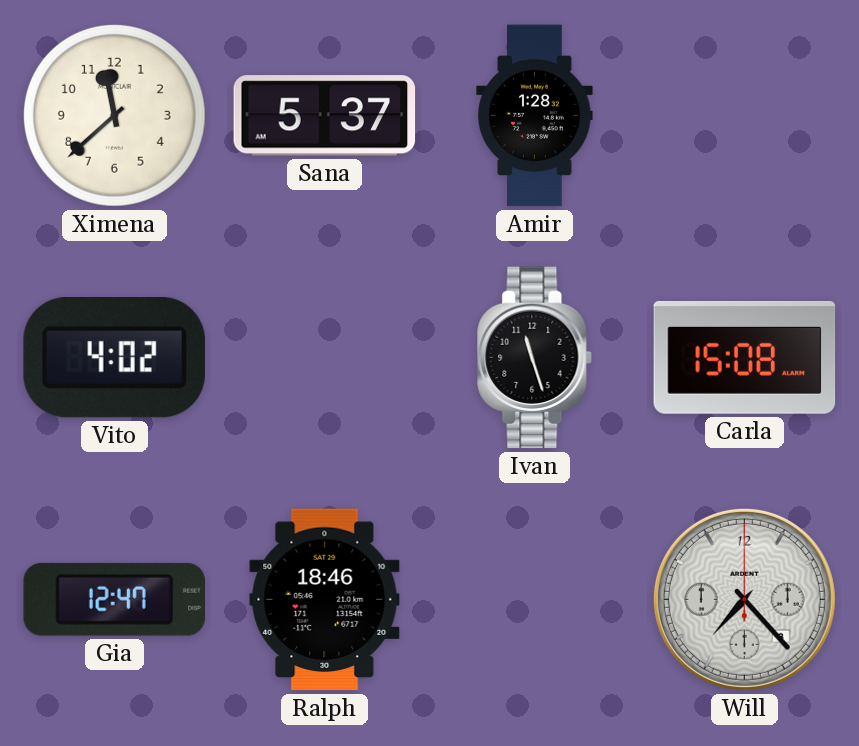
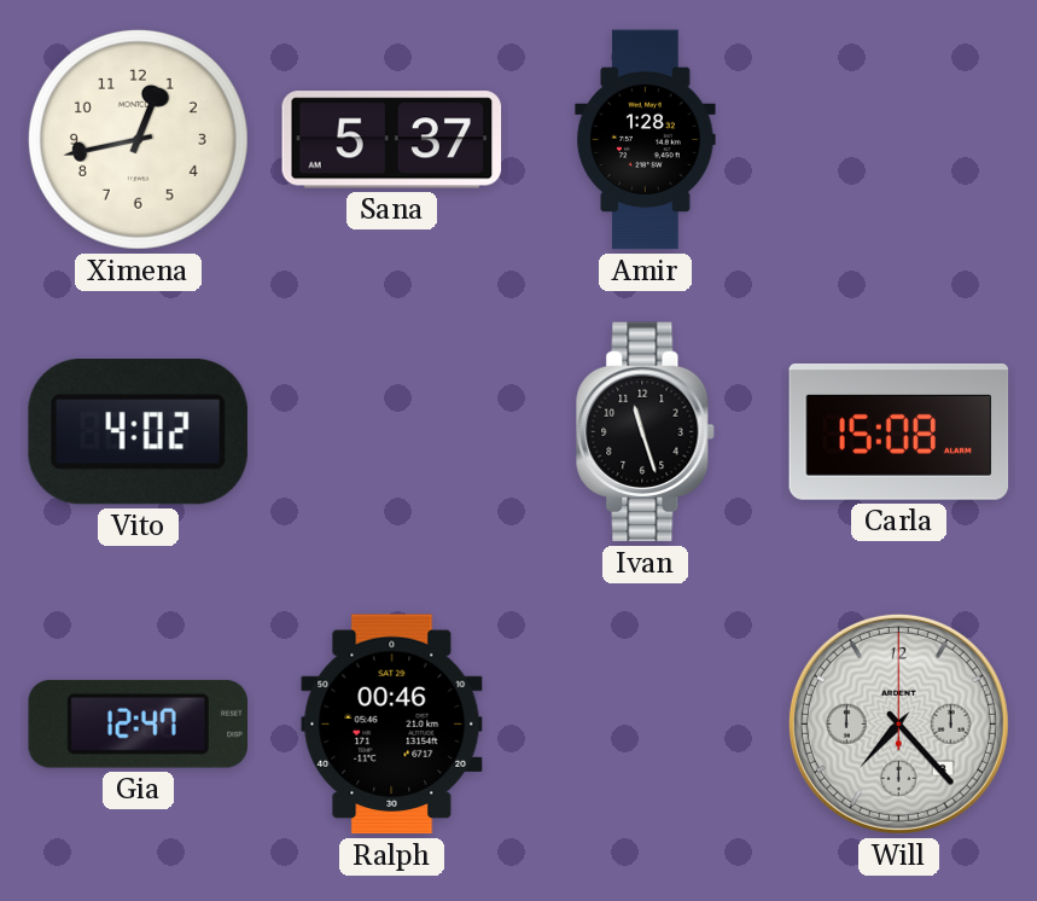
Ximena: 11:38 -> 12:43 (138, 139)
Ralph: 18:46 -> 00:46 (392, 725)
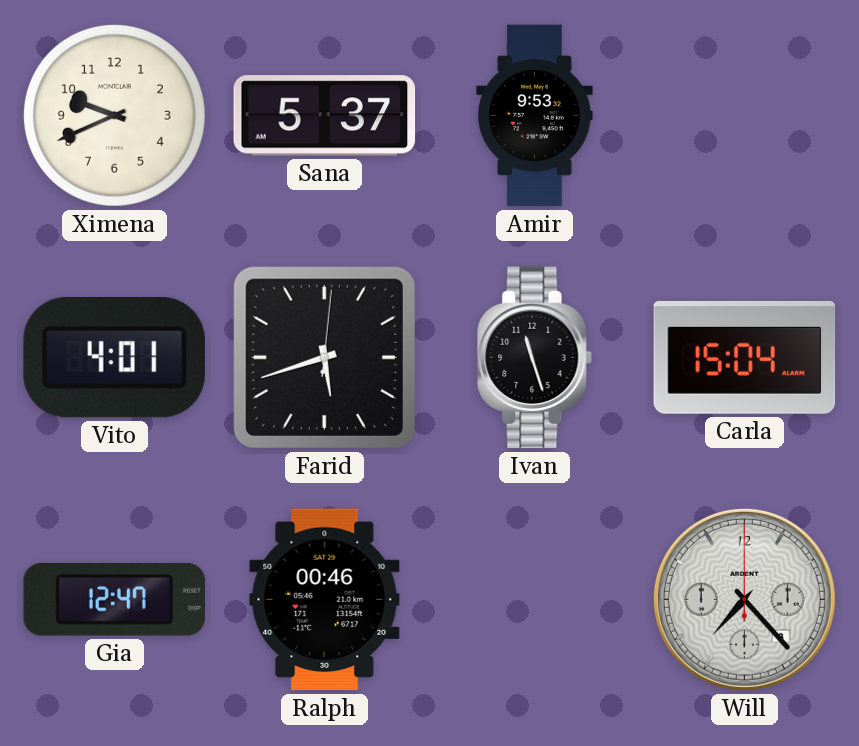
Ximena: 12:43 -> 9:41 (114, 115)
Amir: 1:28 -> 9:53 (535, 116)
Vito: 4:02 -> 4:01 (114, 358)
Farid: none -> 5:42 (324, 357)
Carla: 15:08 -> 15:04 (745, 357)
